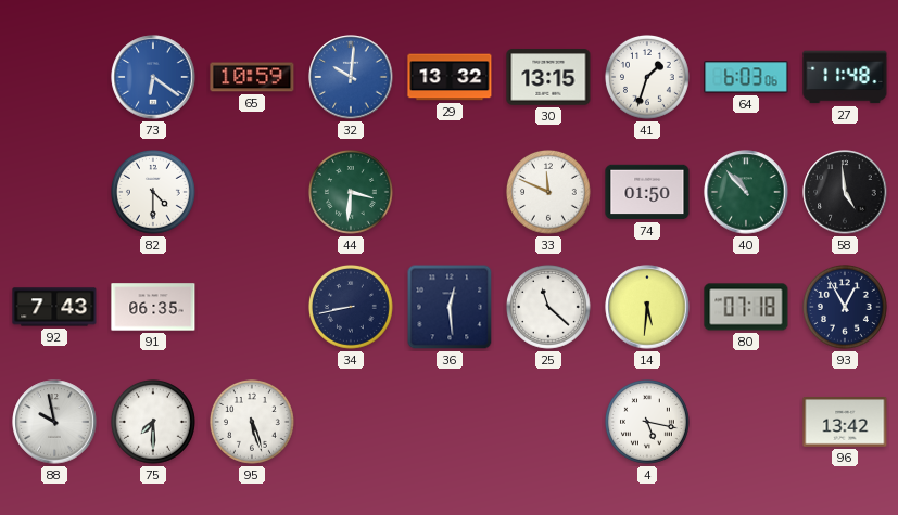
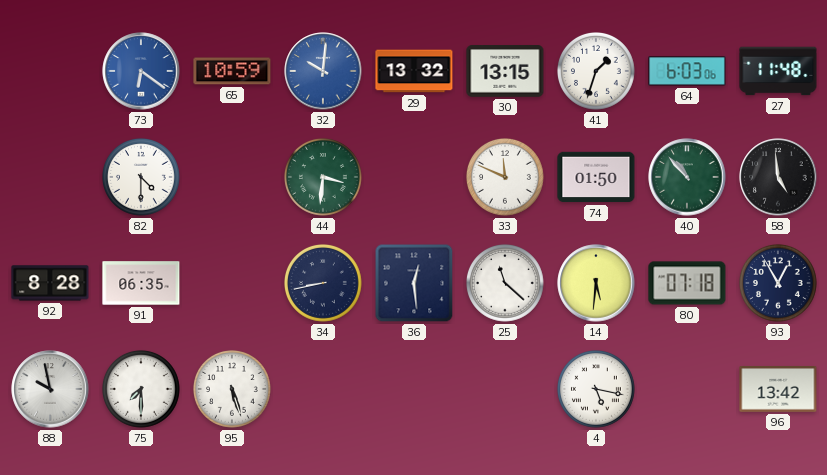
92: 7:43 -> 8:28 (50, 283)
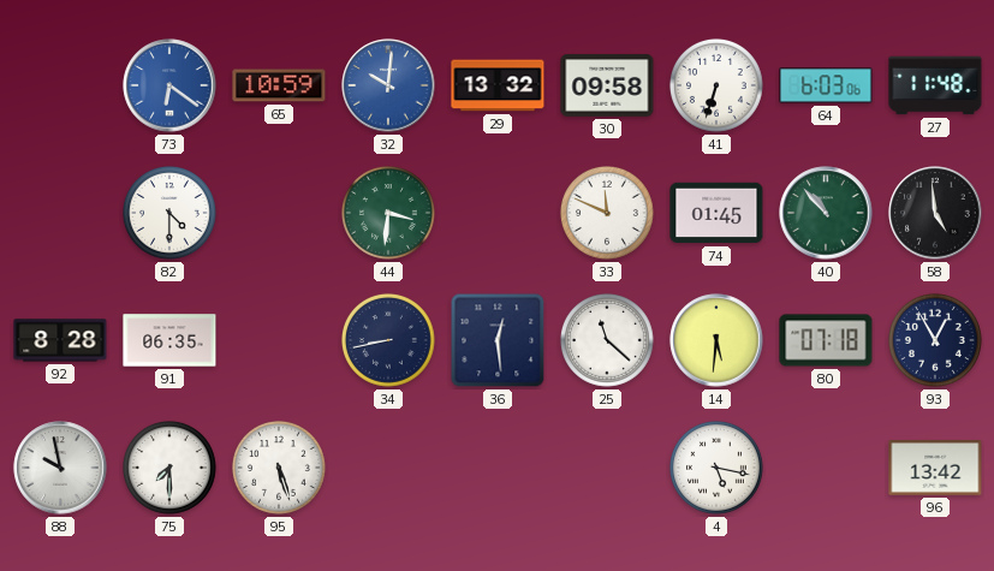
30: 13:15 -> 09:58 (607, 85)
41: 1:33 -> 6:33 (718, 87)
74: 01:50 -> 01:45 (716, 213)
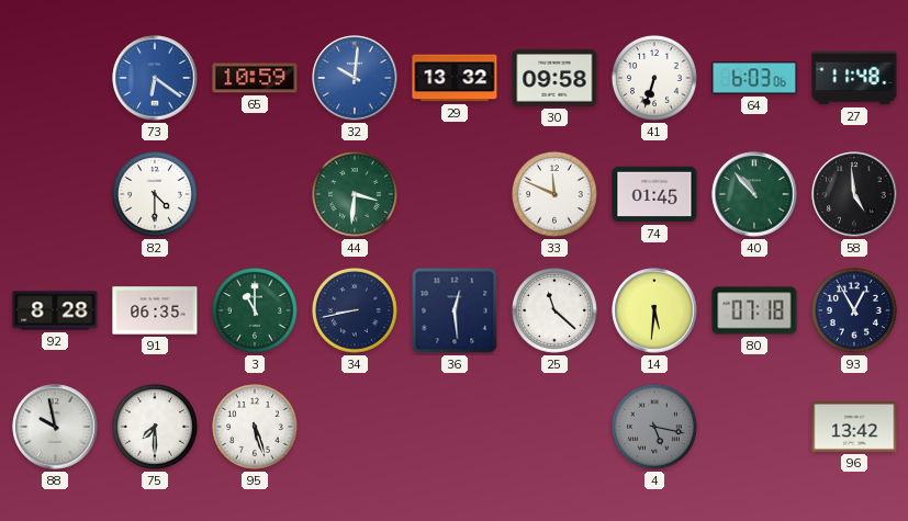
3: none -> 11:00 (256, 312)
4 dial: white -> grey (655, 428)
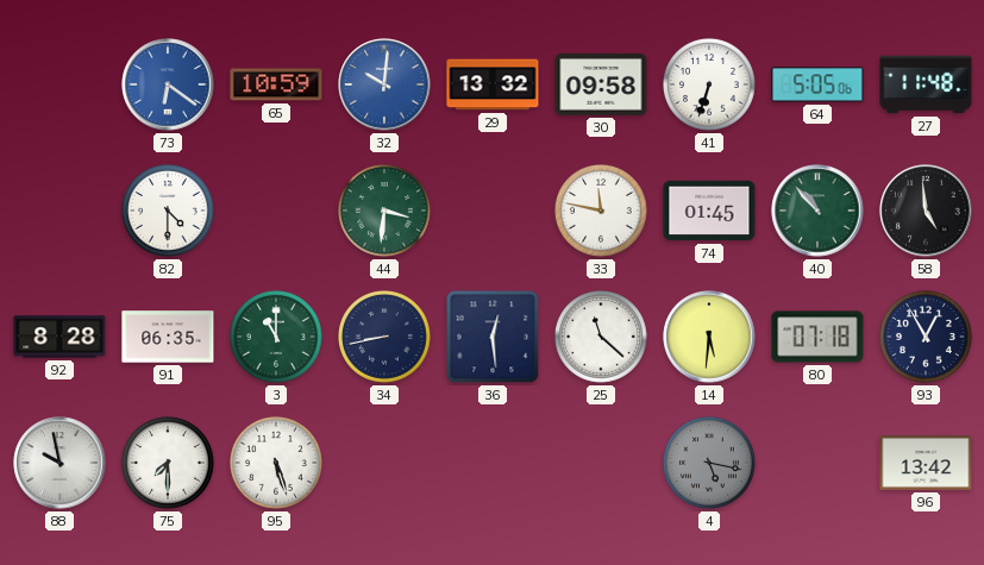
64: 6:03 -> 5:05 (817, 84)
33: 11:49 -> 11:47 (602, 212)
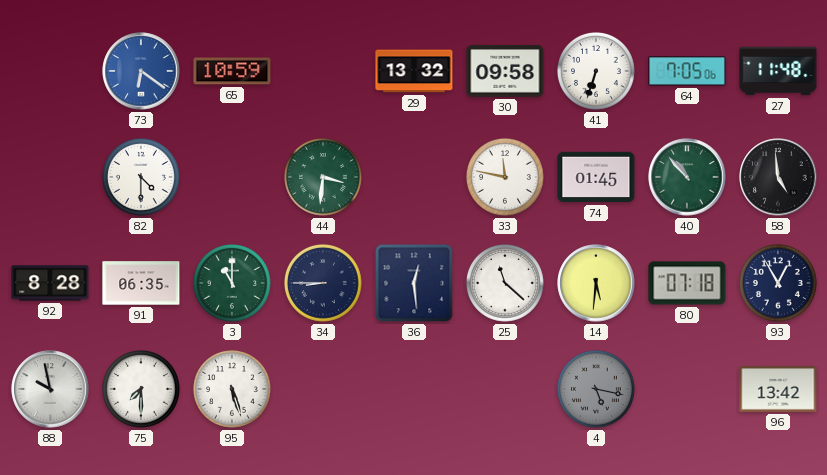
32: 10:01 -> none (384, 84)
64: 5:05 -> 7:05 (687, 71)
34: 8:43 -> 8:45 (324, 284)
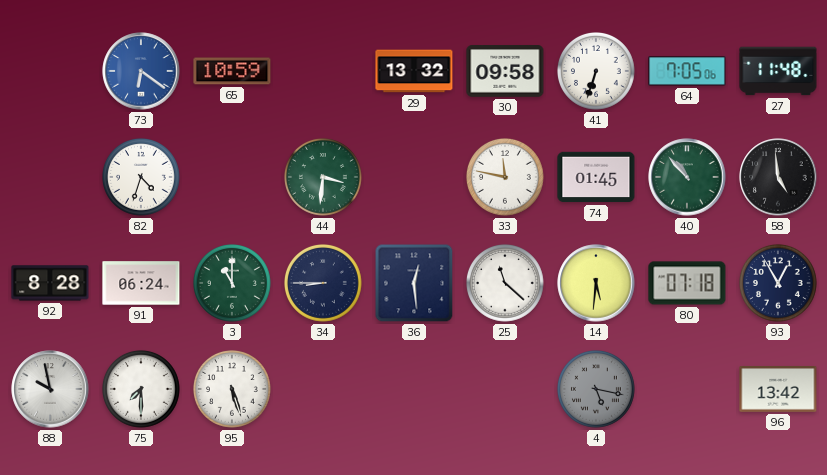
82: 4:30 -> 4:33 (142, 178)
91: 06:35 -> 06:24 (141, 283)
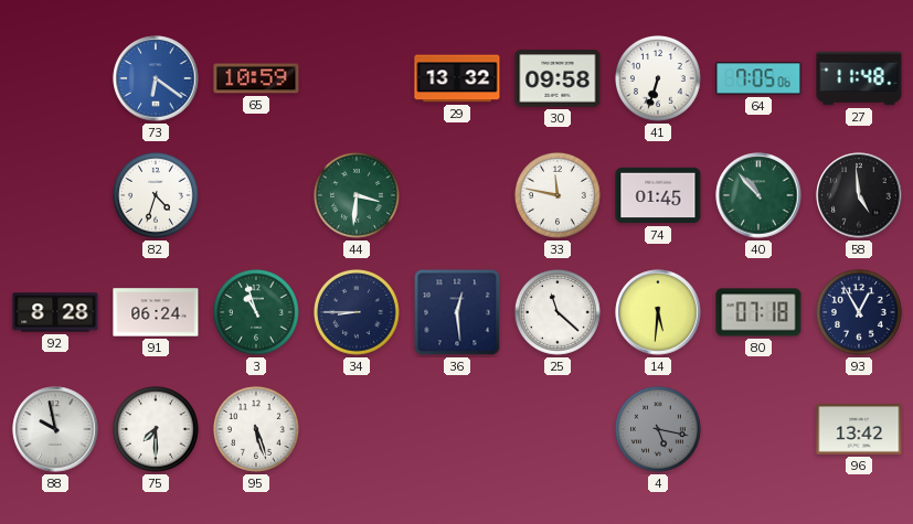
3: 11:00 -> 10:57 (257, 313)
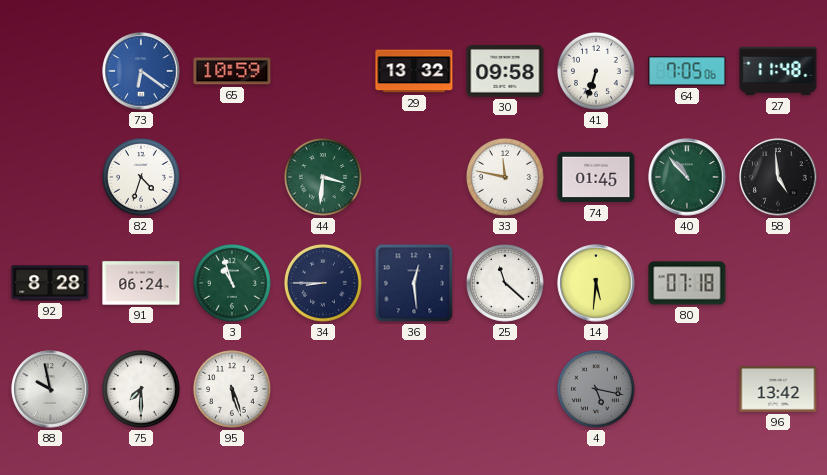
93: 12:55 -> none (860, 313)
